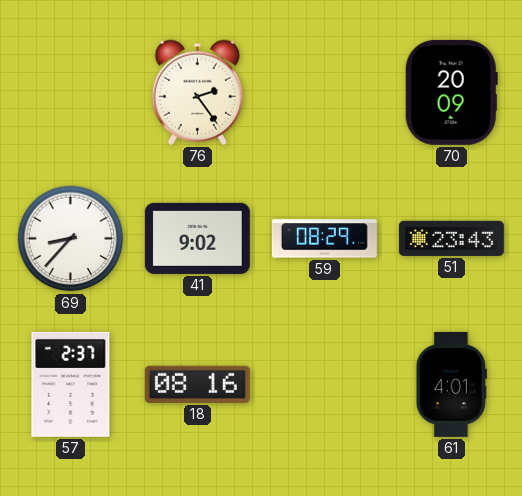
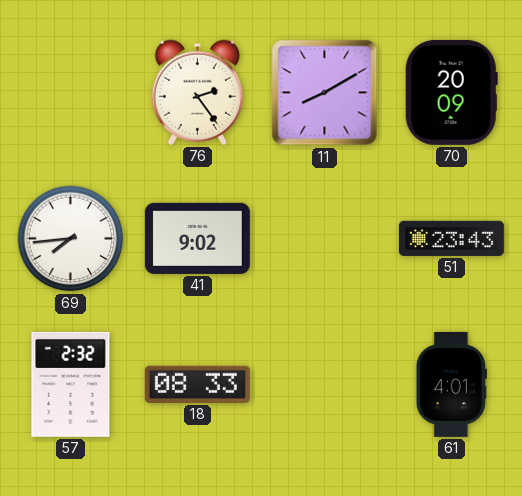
11: none -> 8:10 (325, 93)
69: 8:37 -> 7:44 (71, 239)
59: 08:29 -> none (324, 239)
57: 2:37 -> 2:32 (71, 384)
18: 08:16 -> 08:33 (197, 384)
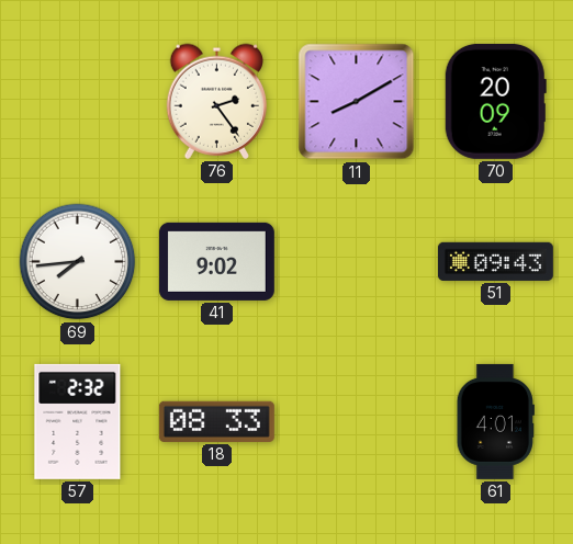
51: 23:43 -> 09:43 (495, 261)
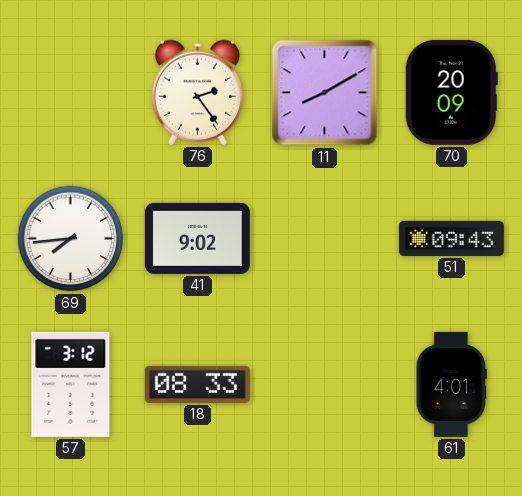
57: 2:32 -> 3:12 (71, 384)
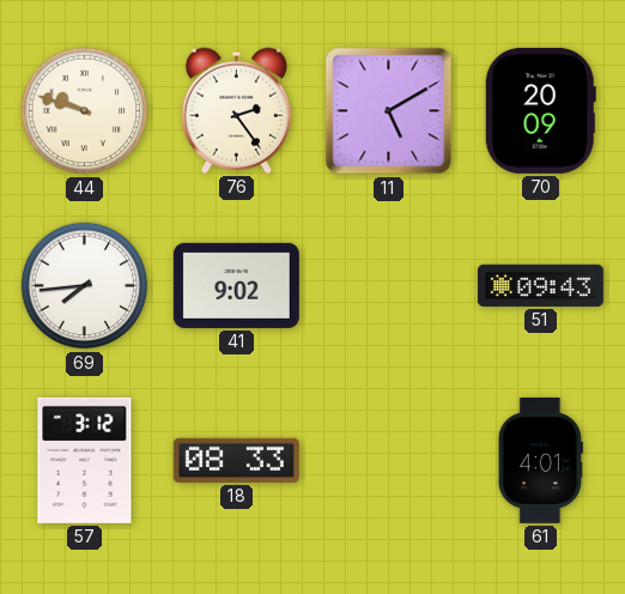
44: none -> 9:48 (85, 111)
11: 8:10 -> 5:10 (389, 111)
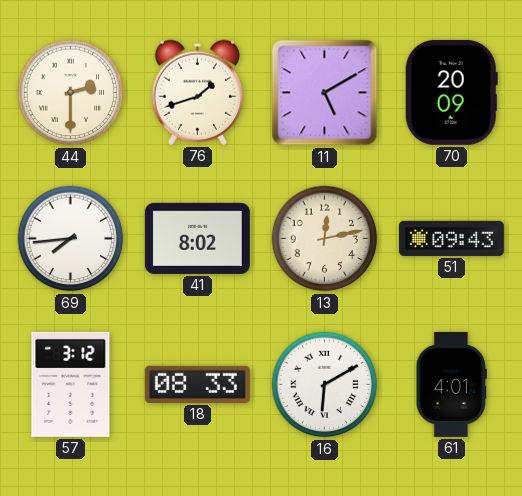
44: 9:48 -> 2:30 (71, 93)
76: 2:24 -> 1:42 (197, 92)
41: 9:02 -> 8:02 (197, 238)
13: none -> 12:13 (325, 239)
16: none -> 6:10 (325, 385)
